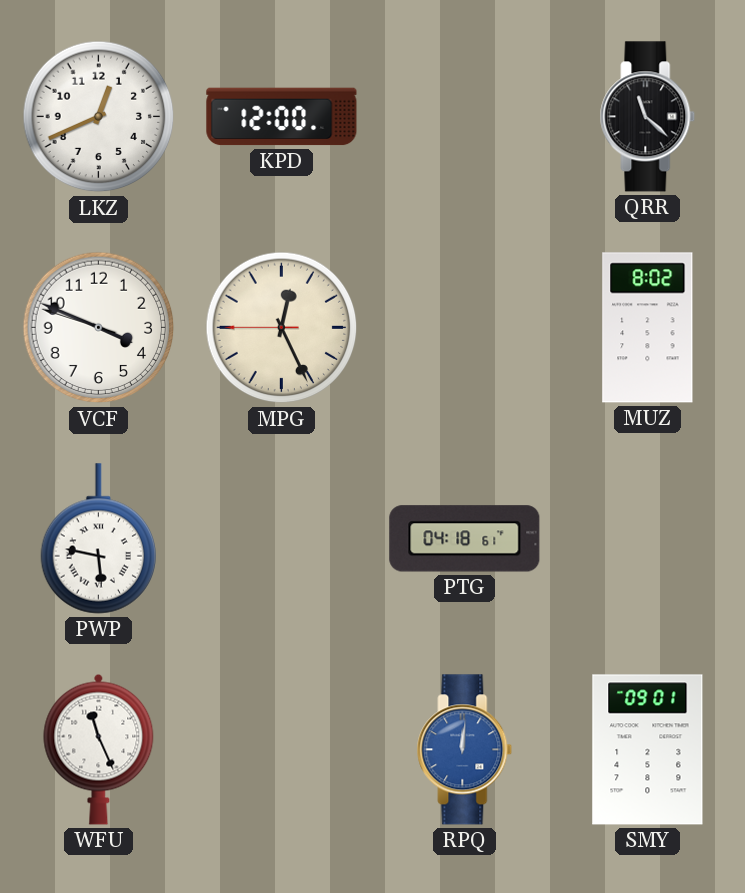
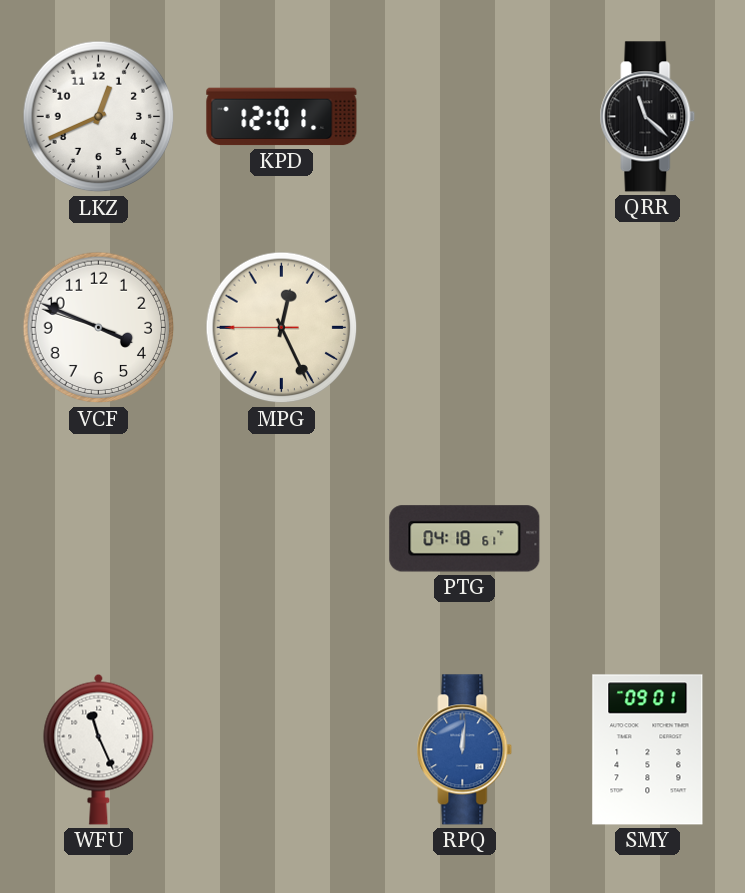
KPD: 12:00 -> 12:01 (282, 117)
MUZ: 8:02 -> none (648, 328)
PWP: 5:47 -> none (98, 539)
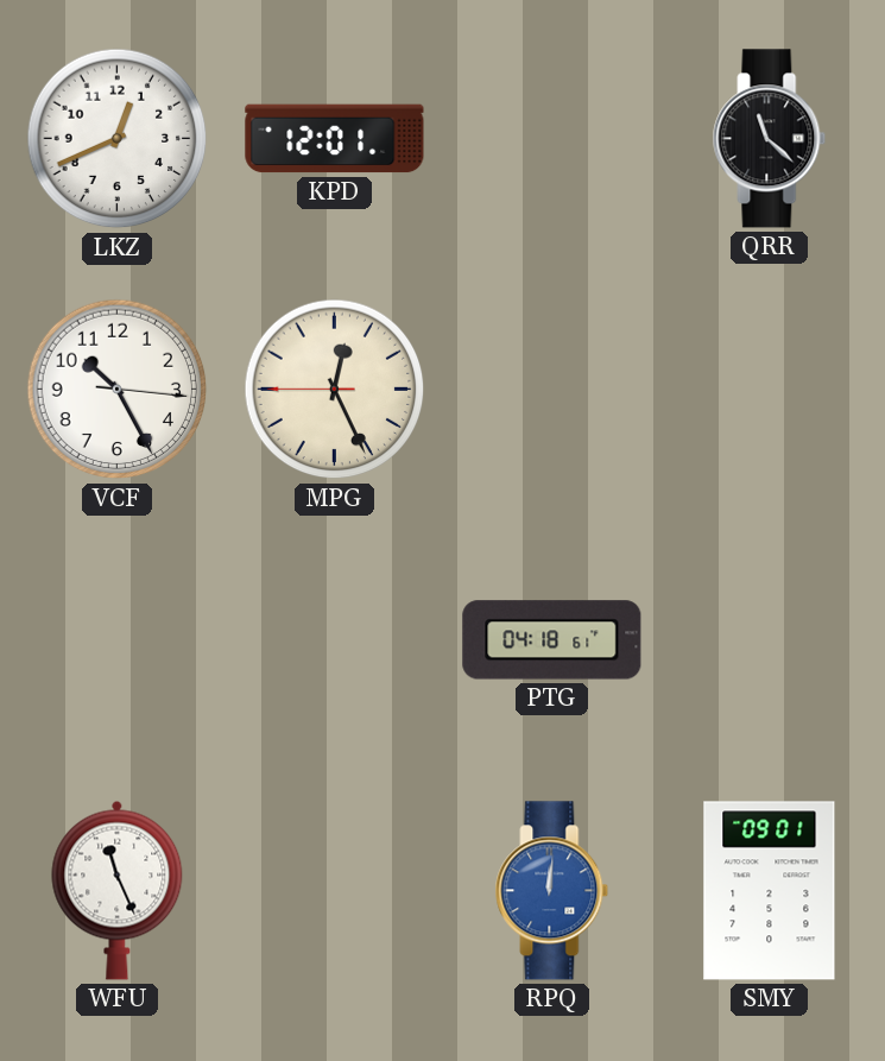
VCF: 3:48 -> 10:25 (118, 390)
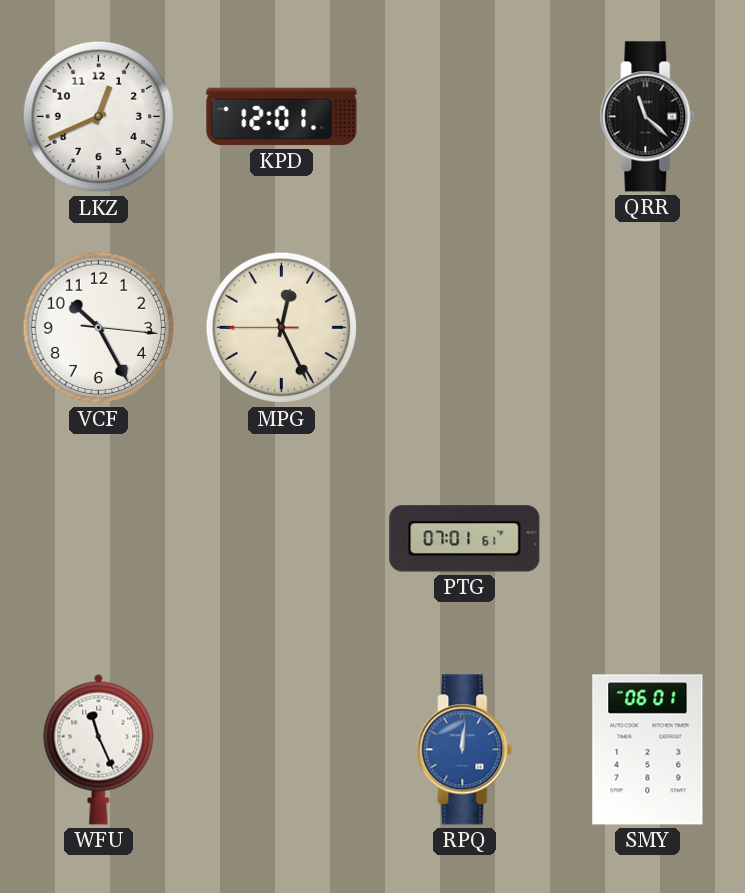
PTG: 04:18 -> 07:01 (465, 539)
SMY: 09:01 -> 06:01 (648, 750)
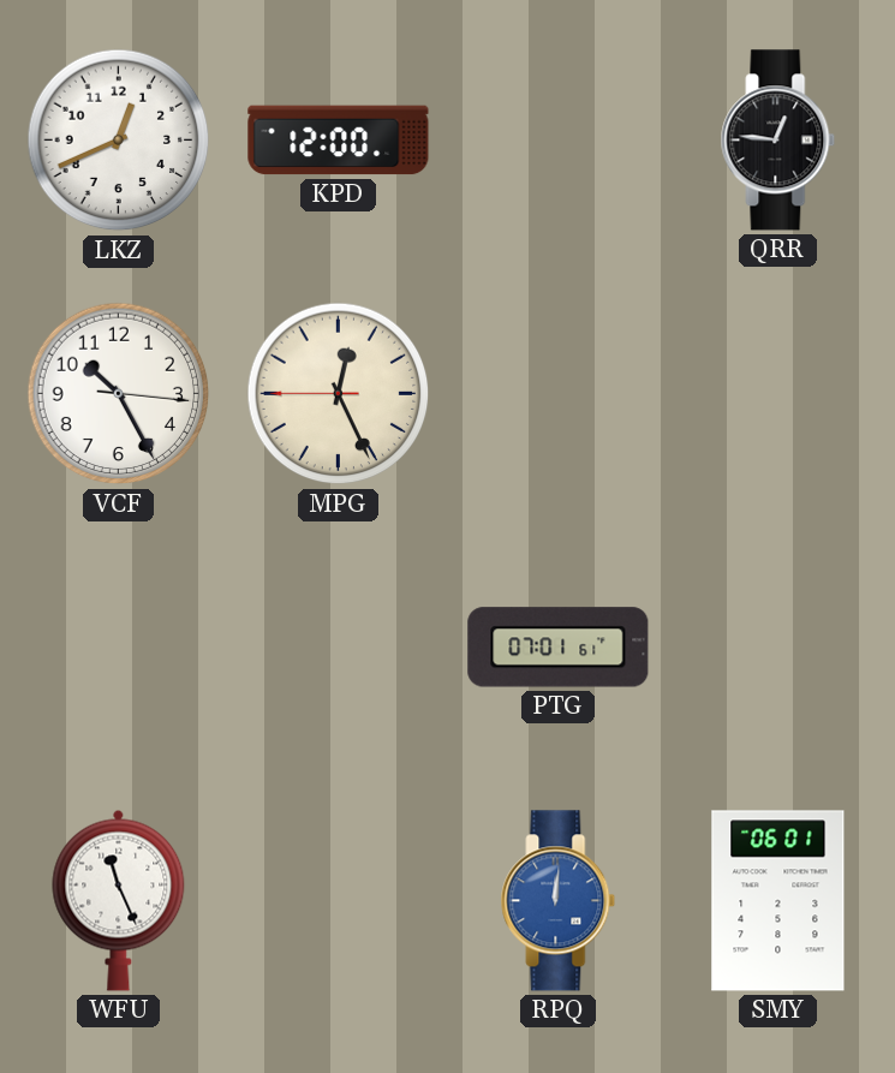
KPD: 12:01 -> 12:00 (339, 141)
QRR: 11:22 -> 12:46 (778, 141)
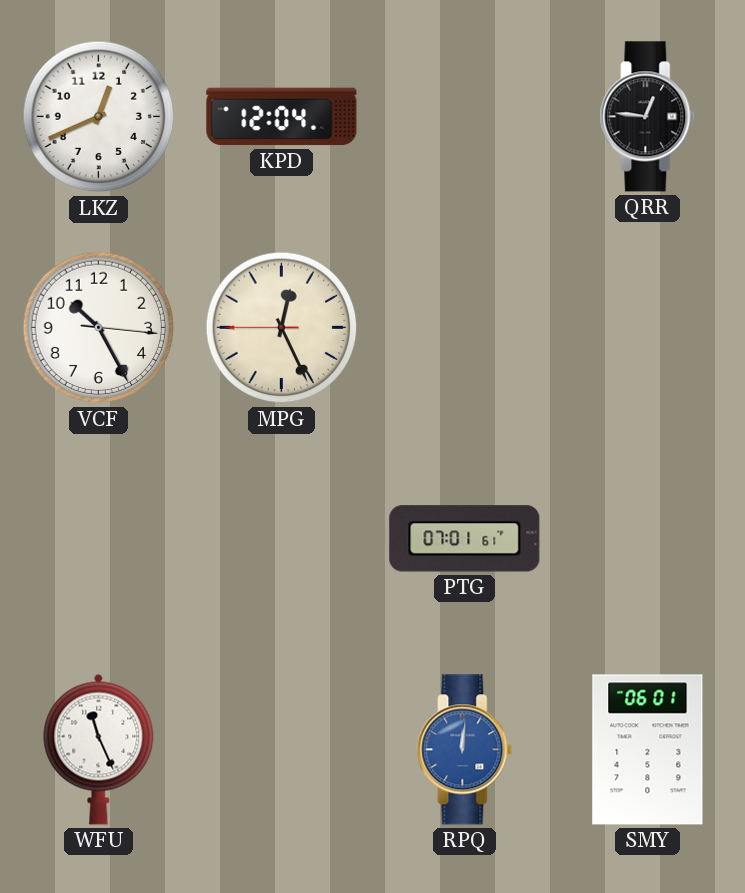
KPD: 12:00 -> 12:04 (282, 117)
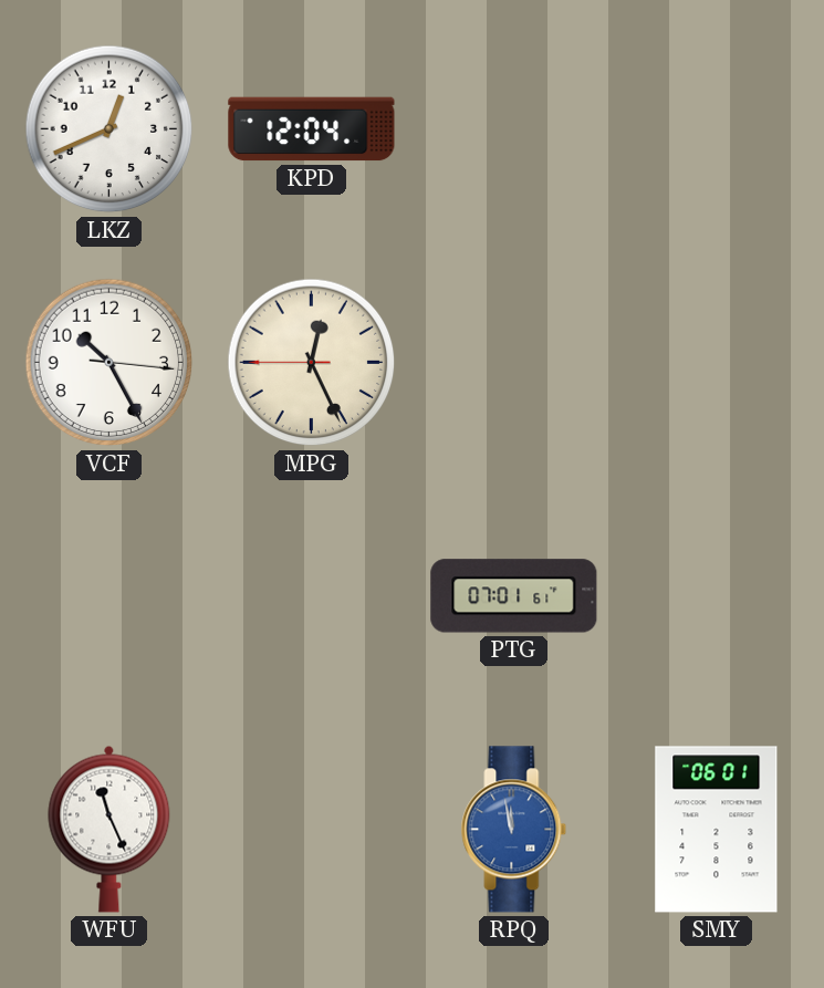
QRR: 12:46 -> none (648, 117)
RPQ: 12:01 -> 11:58 (514, 830)
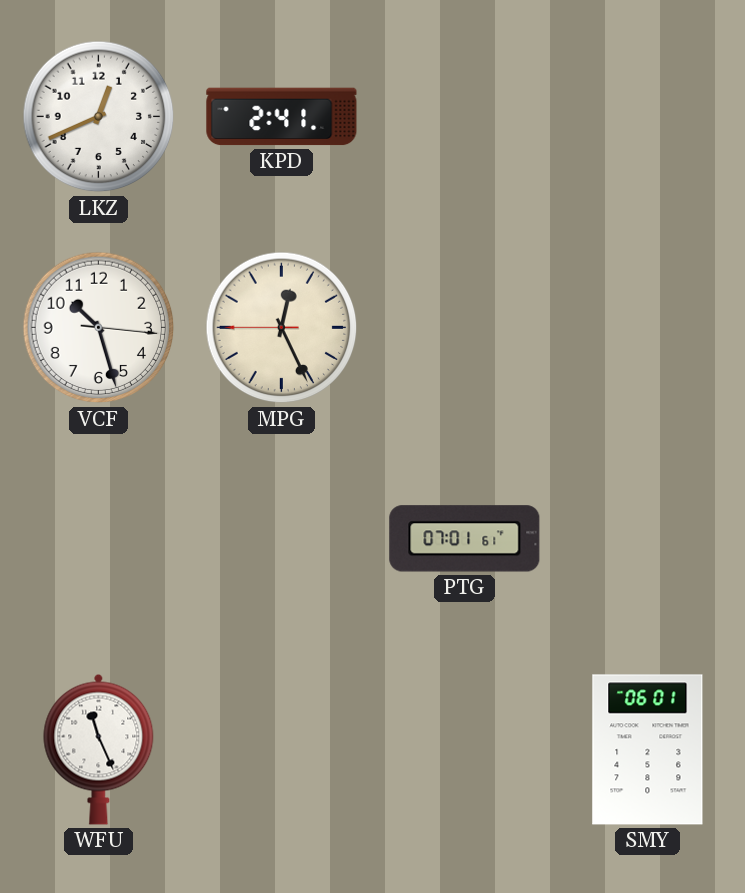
KPD: 12:04 -> 2:41 (282, 117)
VCF: 10:25 -> 10:27 (99, 328)
RPQ: 11:58 -> none (514, 830)
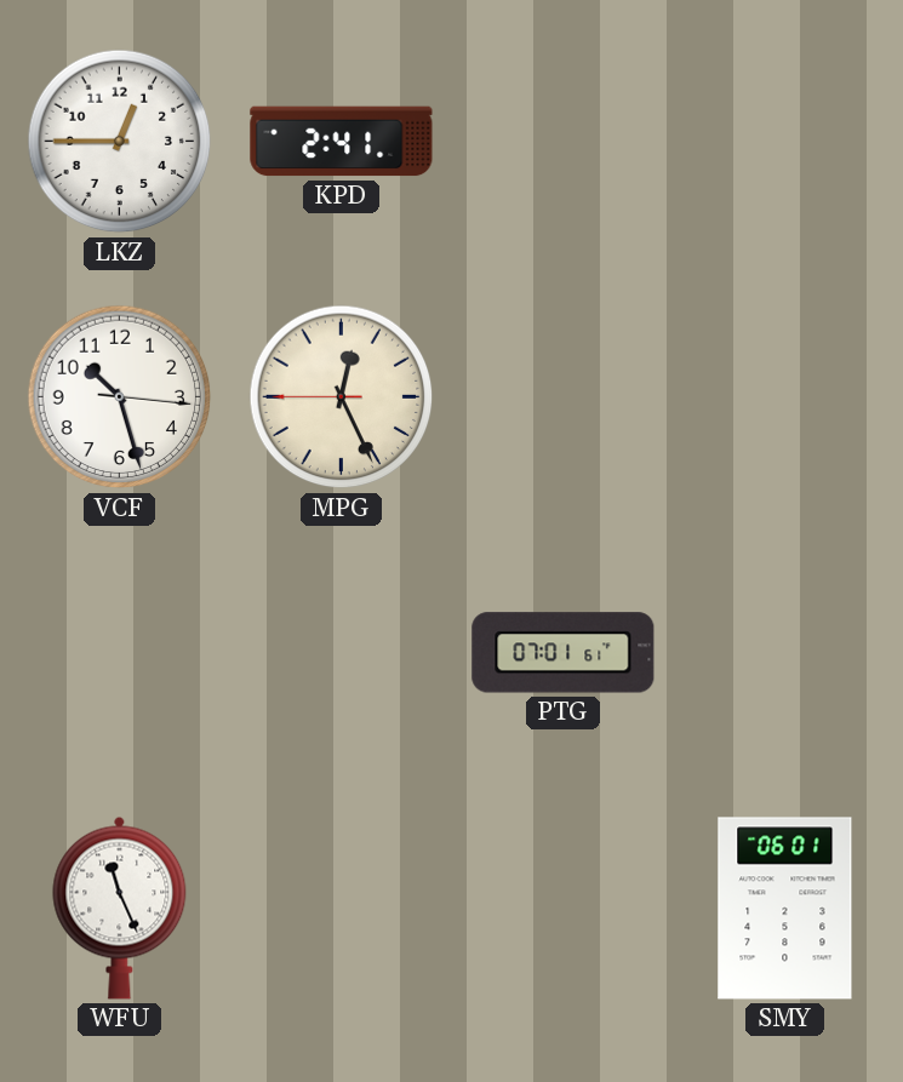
LKZ: 12:41 -> 12:45 (120, 142)
